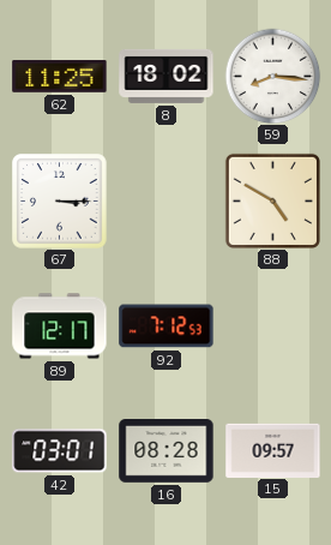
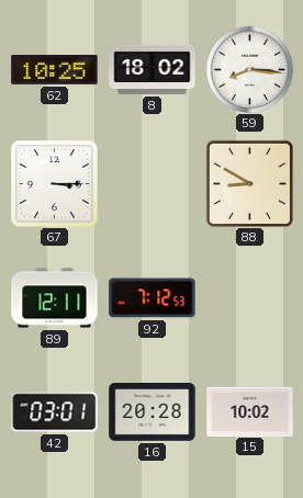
62: 11:25 -> 10:25 (55, 70)
88: 4:50 -> 8:50 (249, 183)
89: 12:17 -> 12:11 (55, 298)
16: 08:28 -> 20:28 (153, 412)
15: 09:57 -> 10:02 (250, 411)
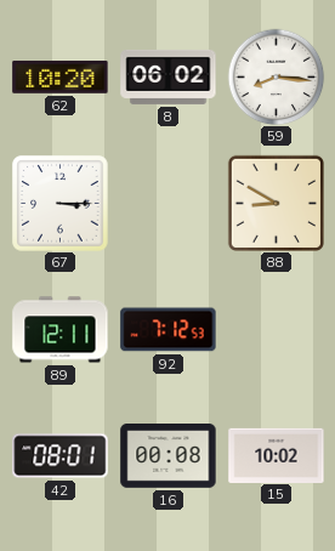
62: 10:25 -> 10:20 (61, 78)
8: 18:02 -> 06:02 (169, 76)
42: 03:01 -> 08:01 (61, 456)
16: 20:28 -> 00:08 (169, 456)
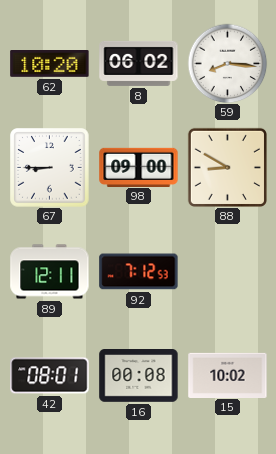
67: 3:15 -> 8:45 (50, 168)
98: none -> 09:00 (139, 167)
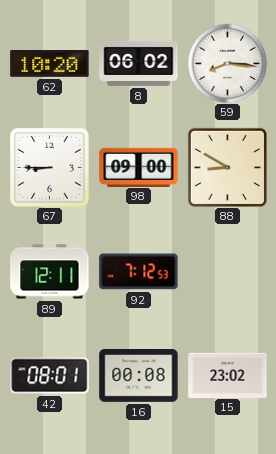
15: 10:02 -> 23:02 (228, 375)
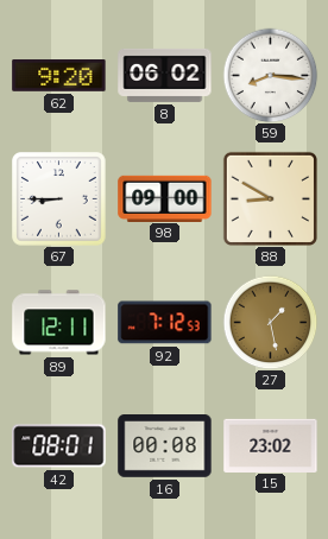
62: 10:20 -> 9:20 (59, 76)
27: none -> 1:28 (270, 322)
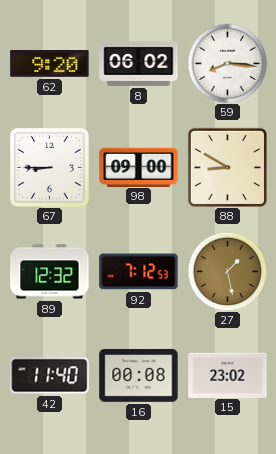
89: 12:11 -> 12:32 (50, 272)
42: 08:01 -> 11:40 (50, 376)
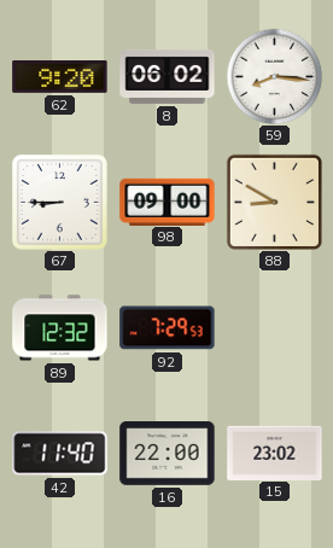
92: 7:12 -> 7:29 (168, 328)
27: 1:28 -> none (227, 271)
16: 00:08 -> 22:00 (168, 454)
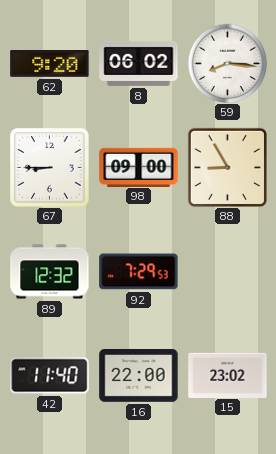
88: 8:50 -> 8:55 (227, 167)
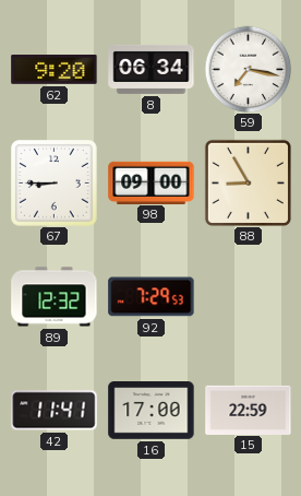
8: 06:02 -> 06:34 (152, 69)
59: 8:16 -> 7:17 (248, 69)
42: 11:40 -> 11:41 (55, 411)
16: 22:00 -> 17:00 (152, 411)
15: 23:02 -> 22:59 (249, 410)
